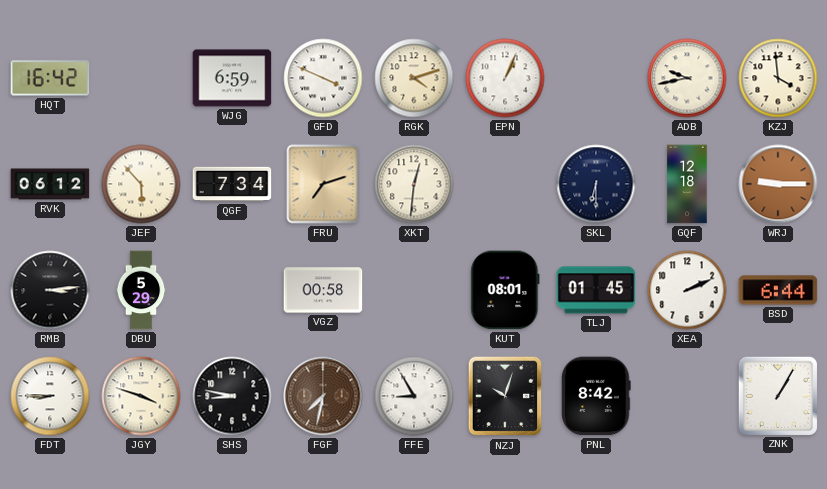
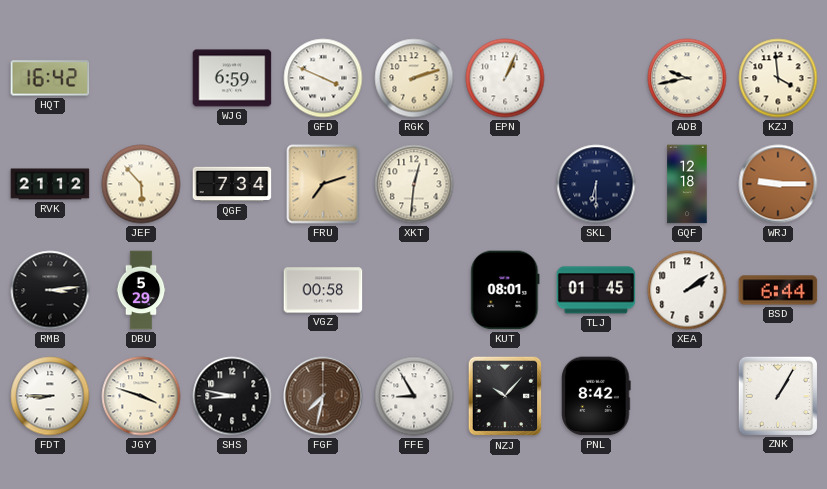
RGK: 4:12 -> 2:12 (414, 78)
RVK: 06:12 -> 21:12 (50, 184)
XEA: 2:11 -> 2:09 (687, 290)
NZJ: 10:03 -> 10:07 (505, 396)
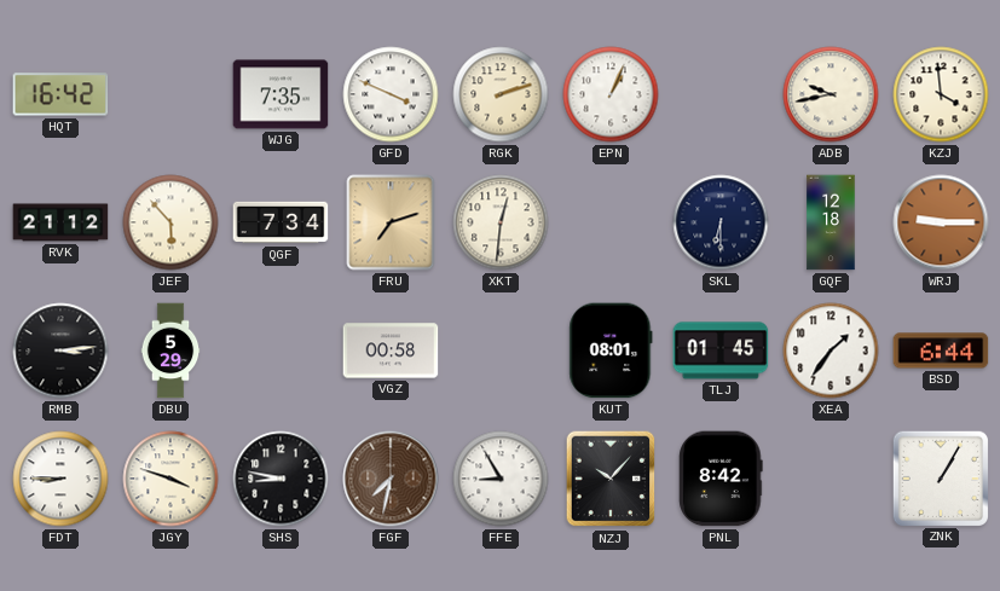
WJG: 6:59 -> 7:35 (281, 94)
XEA: 2:09 -> 1:36 (831, 350)
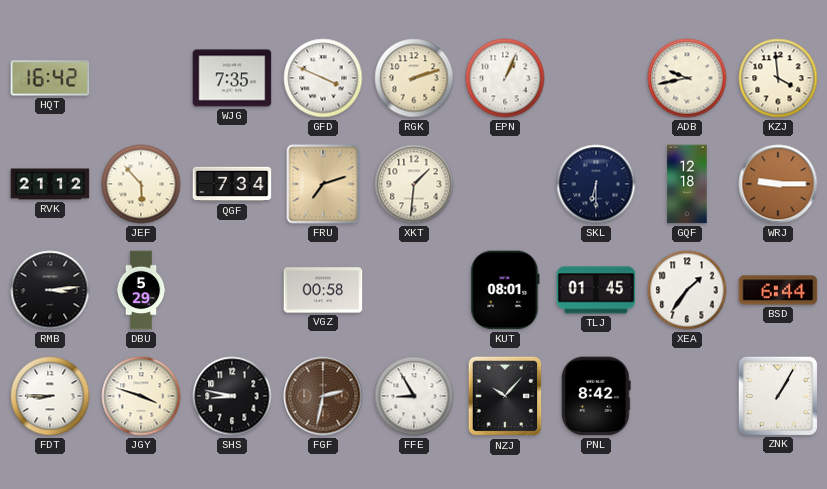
XKT: 12:31 -> 1:31 (414, 184)
FGF: 7:32 -> 2:32 (323, 396)
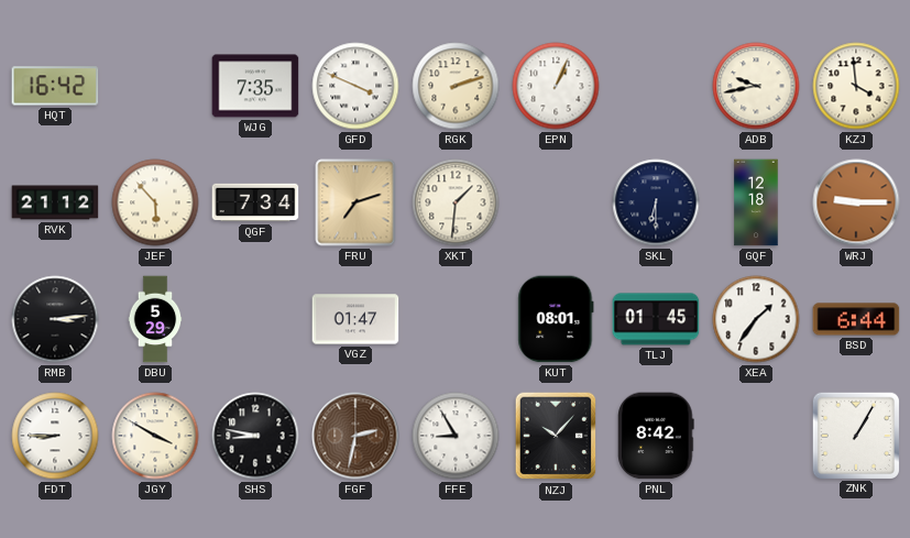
VGZ: 00:58 -> 01:47 (355, 319)
JGY: 3:48 -> 3:50 (155, 436)
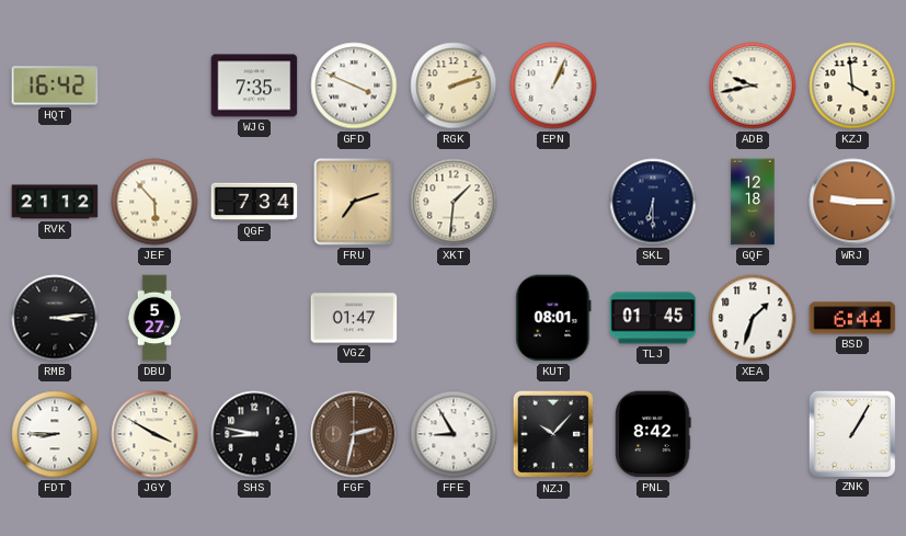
DBU: 5:29 -> 5:27 (154, 318)
XEA: 1:36 -> 1:33 (753, 318)
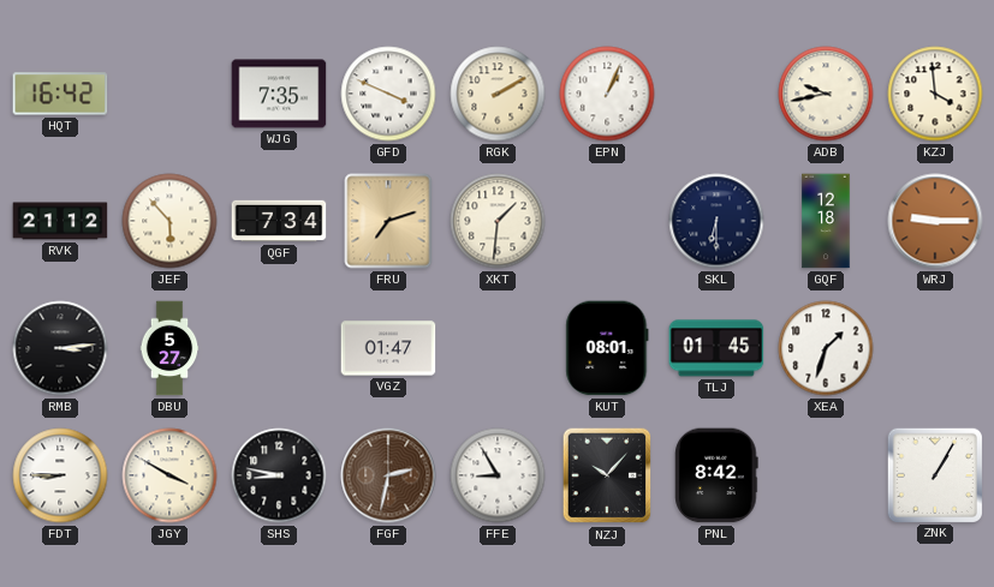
RGK: 2:12 -> 2:10 (498, 94)
BSD: 6:44 -> none (852, 318)
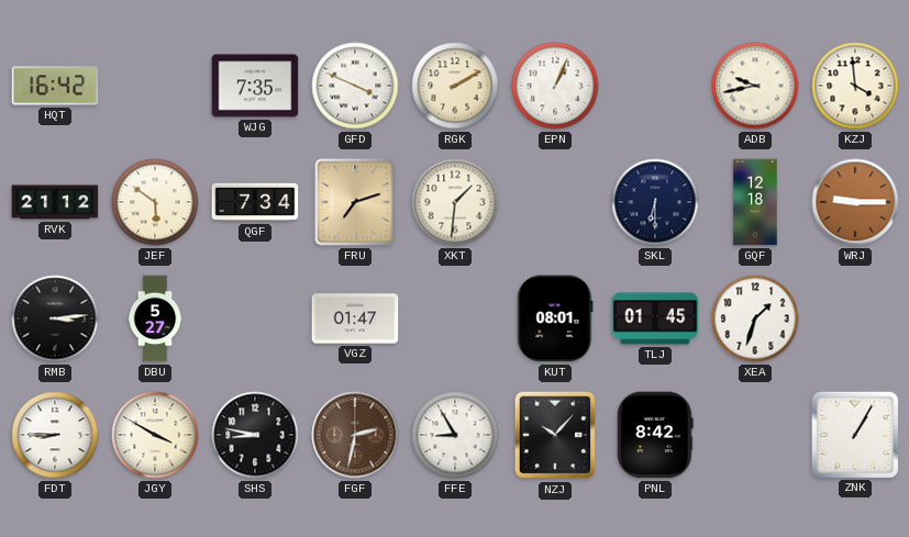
JEF: 5:53 -> 5:51 (155, 202)
